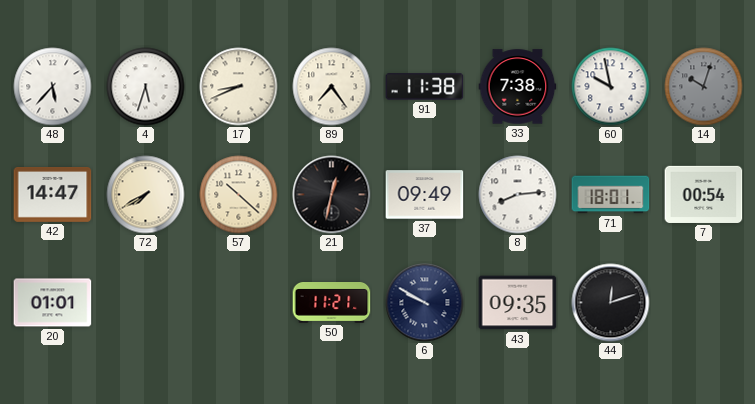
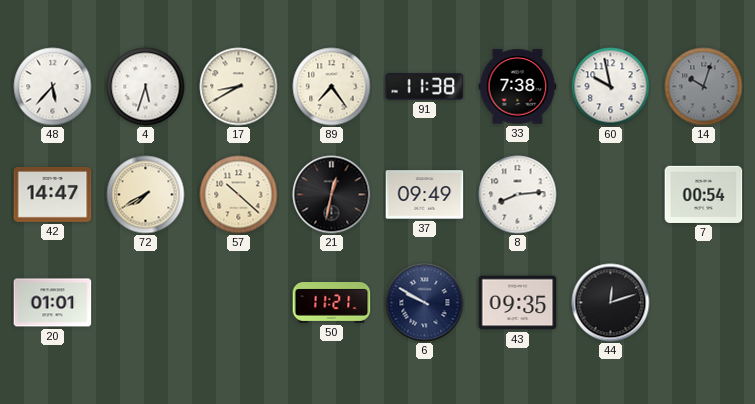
17: 8:41 -> 8:40 (239, 87)
71: 18:01 -> none (611, 195)
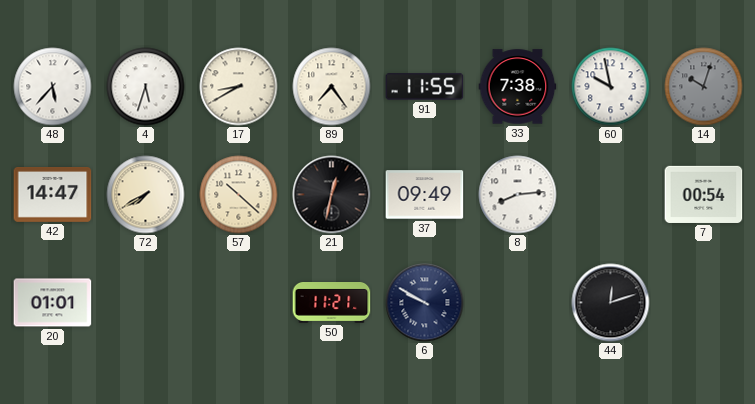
91: 11:38 -> 11:55 (425, 87)
43: 09:35 -> none (518, 303)
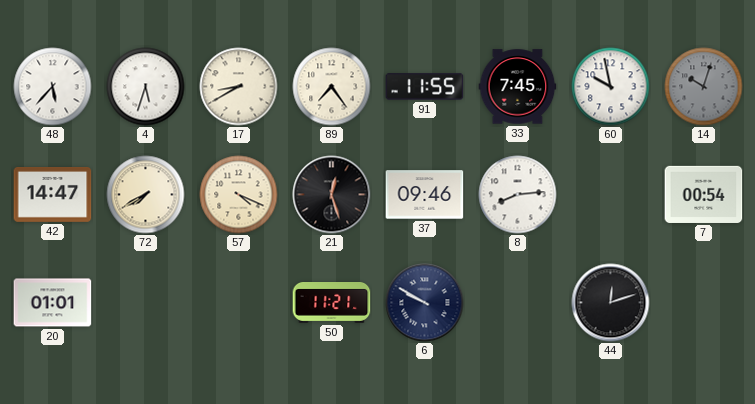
33: 7:38 -> 7:45 (518, 87)
57: 10:22 -> 4:19 (239, 195)
21: 12:32 -> 12:27 (332, 195)
37: 09:49 -> 09:46 (425, 195)
